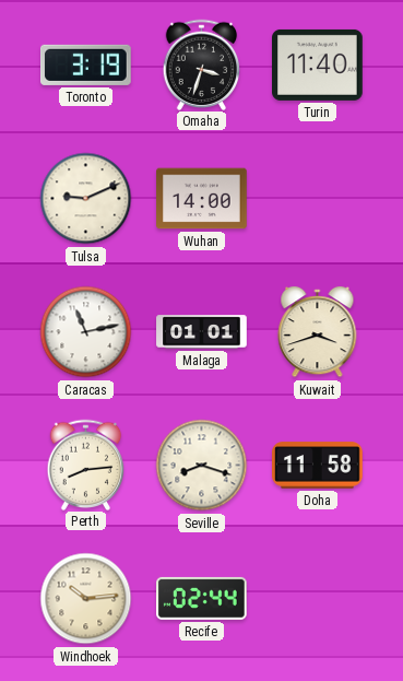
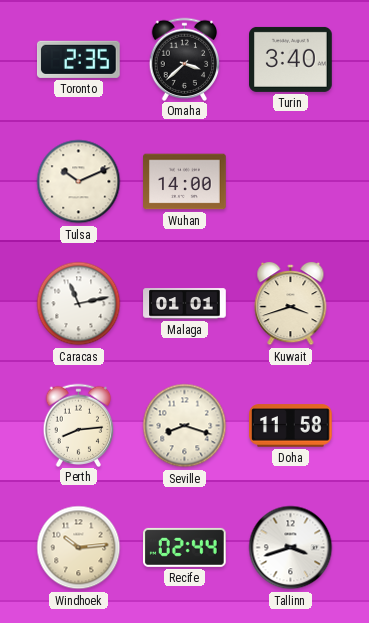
Toronto: 3:19 -> 2:35 (79, 59)
Omaha: 3:33 -> 3:38 (185, 59)
Turin: 11:40 -> 3:40 (291, 59)
Tulsa: 9:11 -> 10:11 (79, 182)
Tallinn: none -> 3:42 (291, 548)
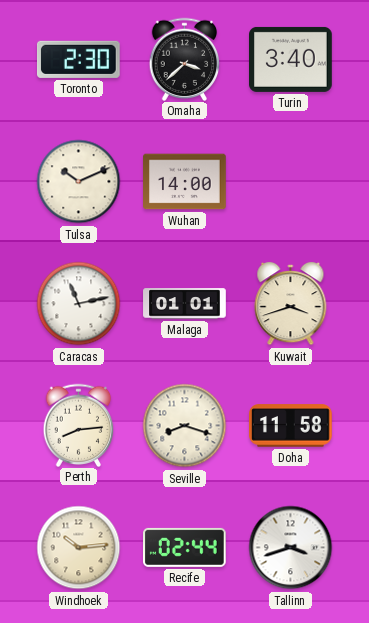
Toronto: 2:35 -> 2:30 (79, 59)
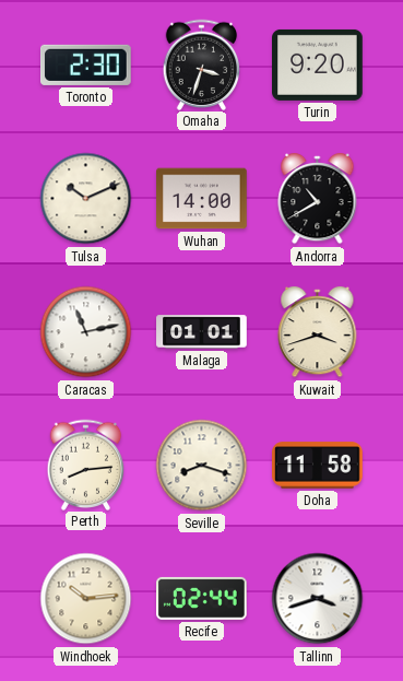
Omaha: 3:38 -> 3:33 (202, 64)
Turin: 3:40 -> 9:20 (318, 64)
Andorra: none -> 10:40 (318, 199)
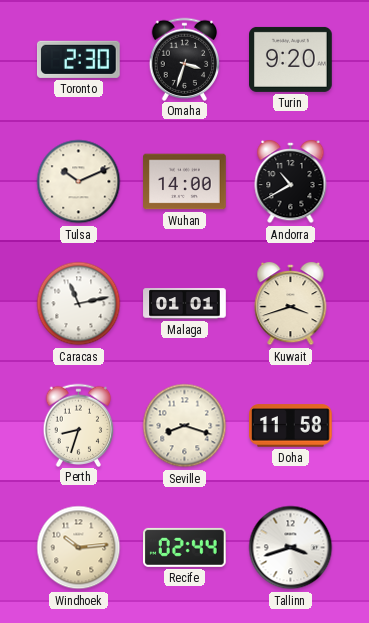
Perth: 8:14 -> 8:33 (79, 425)
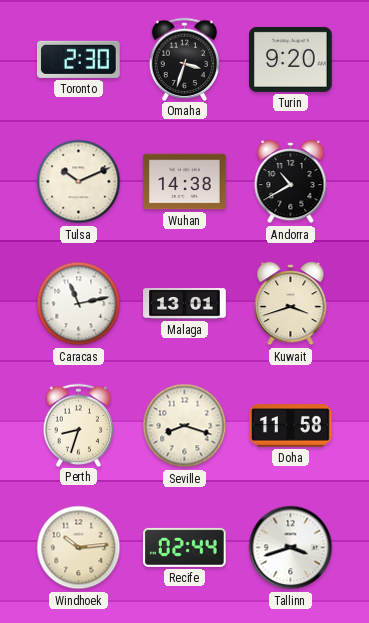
Wuhan: 14:00 -> 14:38 (185, 182)
Malaga: 01:01 -> 13:01 (185, 304)
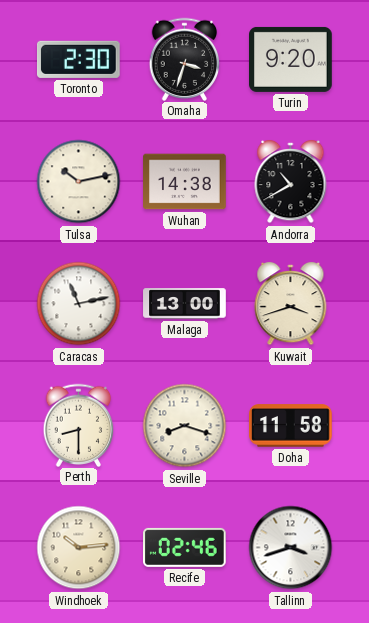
Tulsa: 10:11 -> 10:13 (79, 182)
Malaga: 13:01 -> 13:00 (185, 304)
Perth: 8:33 -> 8:30 (79, 425)
Recife: 02:44 -> 02:46 (185, 547)
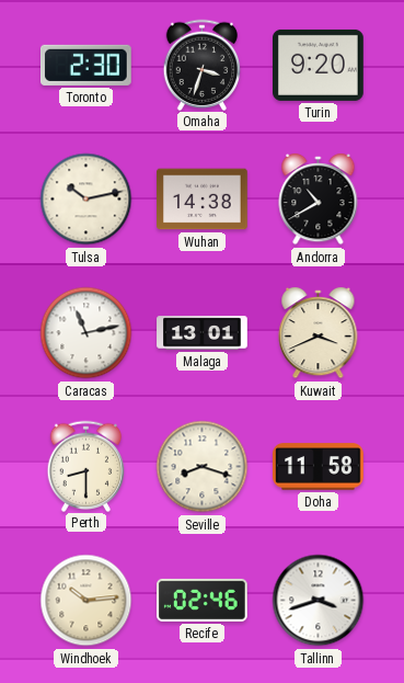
Malaga: 13:00 -> 13:01 (203, 333)
Kuwait: 3:42 -> 3:41 (319, 333)
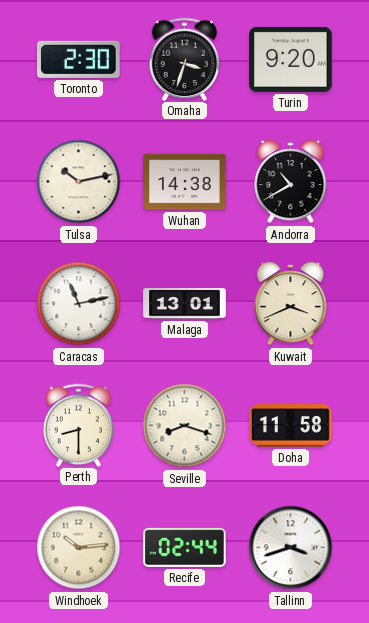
Recife: 02:46 -> 02:44 (185, 547)
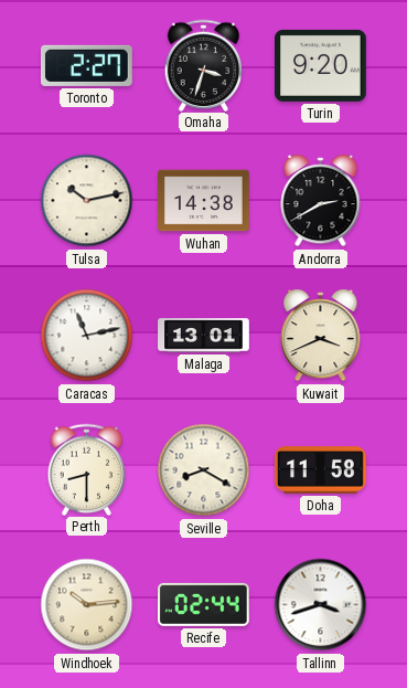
Toronto: 2:30 -> 2:27 (87, 65)
Andorra: 10:40 -> 2:40 (321, 201)
Seville: 8:18 -> 8:20 (204, 470)
